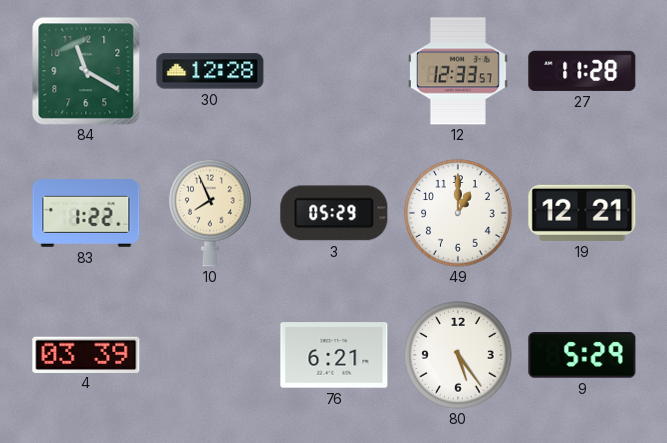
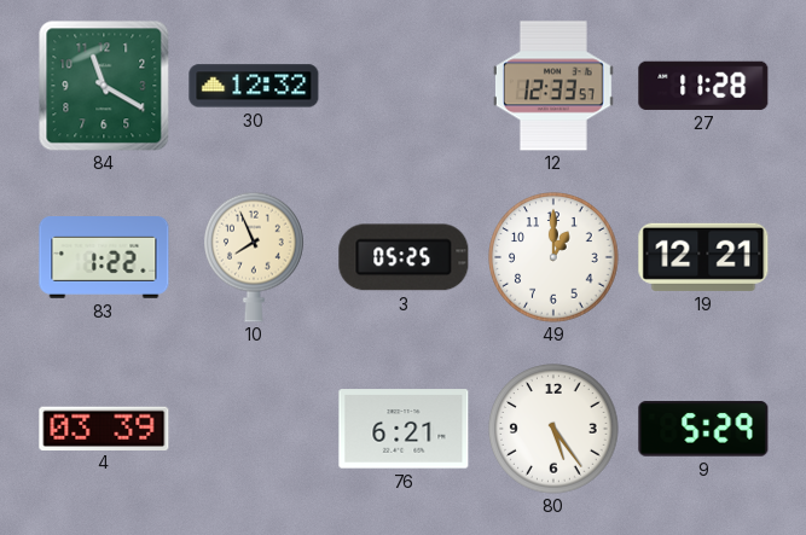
30: 12:28 -> 12:32 (254, 86)
3: 05:29 -> 05:25 (404, 257)
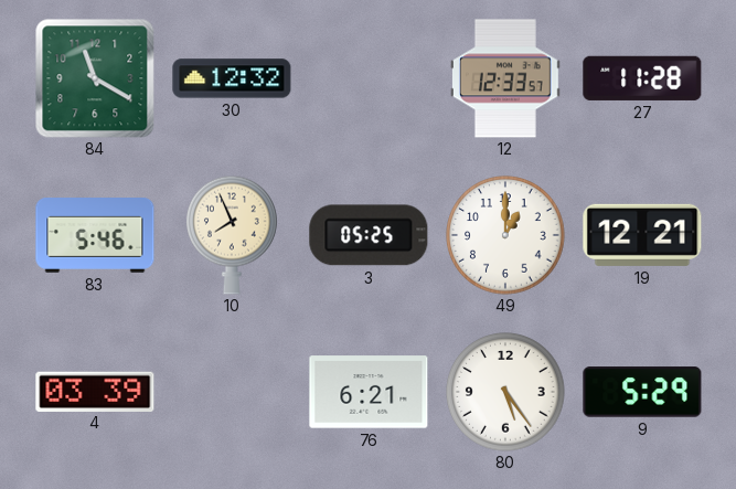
83: 1:22 -> 5:46 (95, 236)
